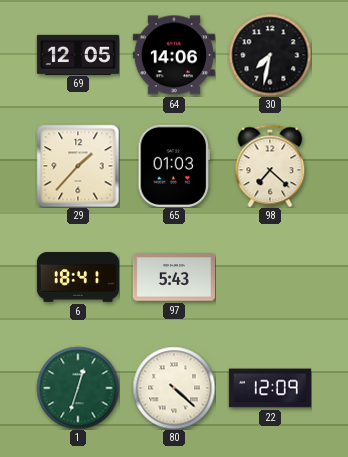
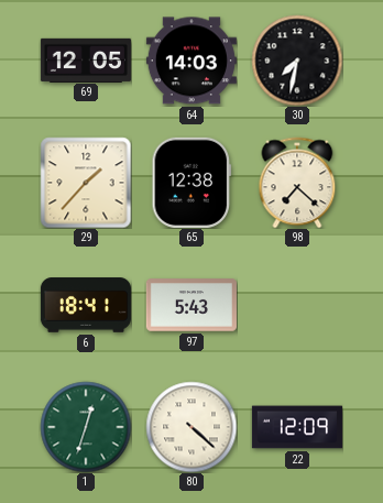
64: 14:06 -> 14:03 (191, 61)
65: 01:03 -> 12:38 (191, 183)
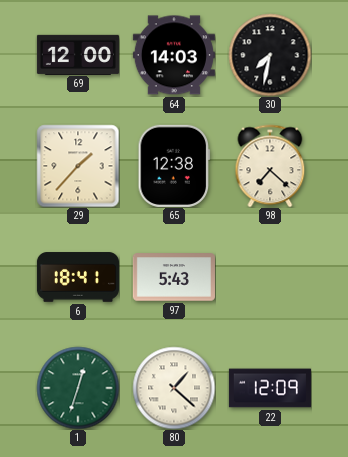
69: 12:05 -> 12:00 (78, 54)
80: 4:22 -> 1:22 (174, 388)
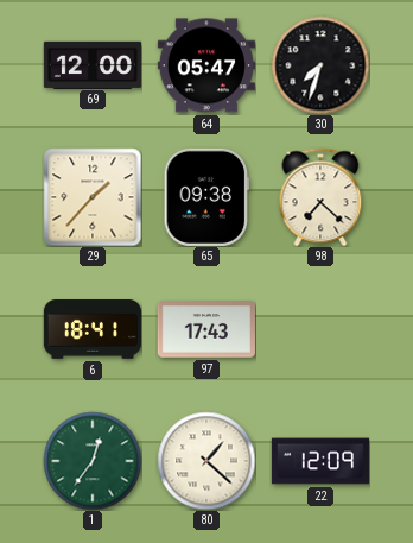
64: 14:03 -> 05:47 (206, 65)
30: 7:32 -> 7:33 (320, 65)
65: 12:38 -> 09:38 (206, 197)
97: 5:43 -> 17:43 (206, 329)
1: 12:33 -> 12:36 (93, 461)
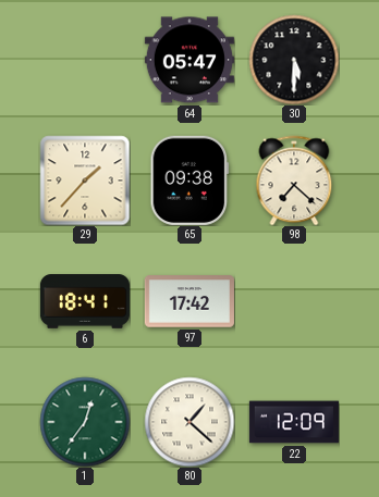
69: 12:00 -> none (93, 64)
30: 7:33 -> 5:30 (294, 60)
97: 17:43 -> 17:42 (189, 301)
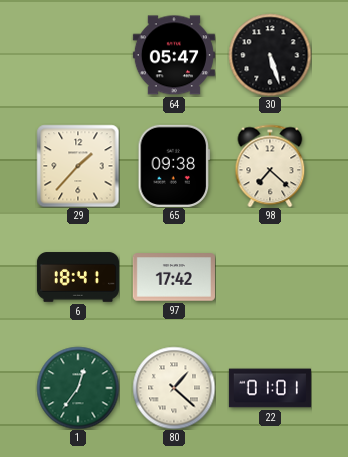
30: 5:30 -> 5:27 (270, 55)
22: 12:09 -> 01:01 (270, 388)
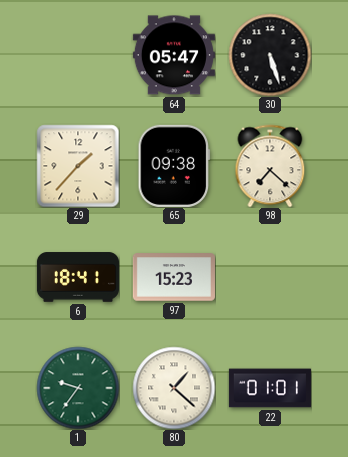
97: 17:42 -> 15:23 (174, 277)
1: 12:36 -> 9:36 (78, 388)
